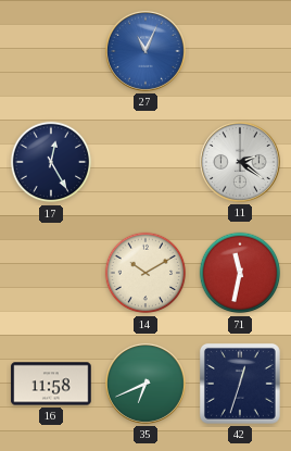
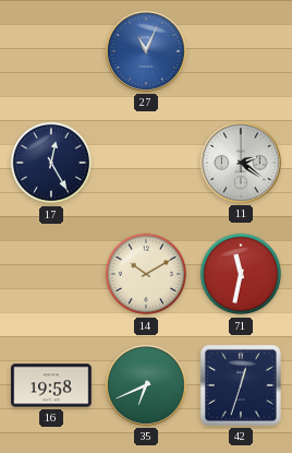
16: 11:58 -> 19:58 (51, 385)
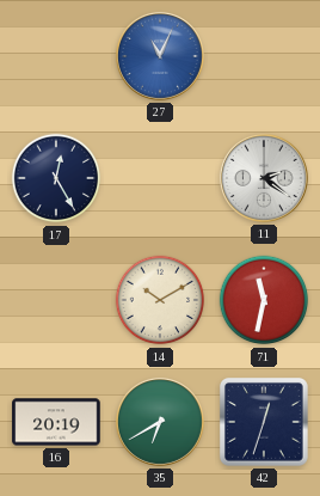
16: 19:58 -> 20:19 (56, 422)
35: 6:41 -> 6:40 (160, 422)
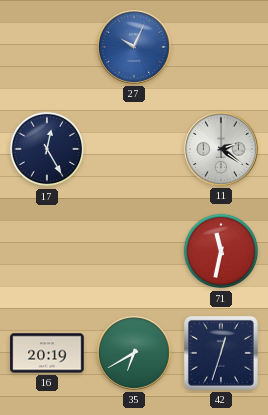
27: 11:04 -> 10:04 (134, 47)
14: 10:10 -> none (160, 300)
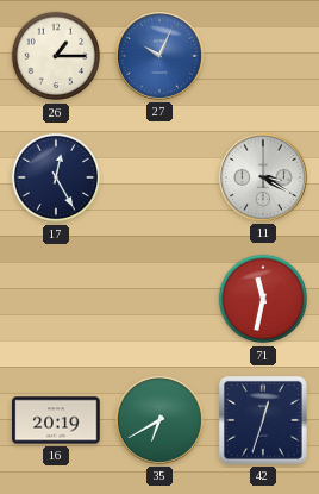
26: none -> 1:15 (56, 56)
11: 2:21 -> 3:20 (263, 177)
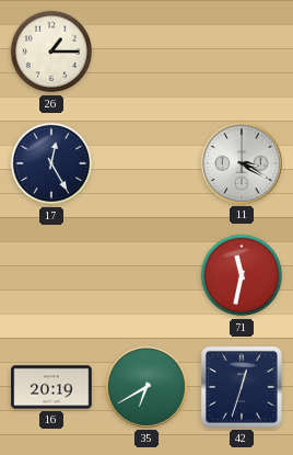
27: 10:04 -> none (159, 56)
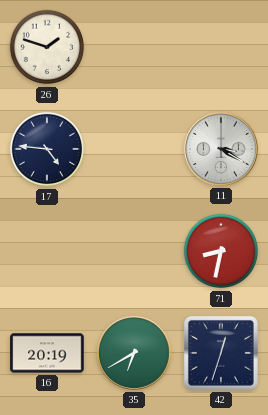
26: 1:15 -> 1:48 (47, 47)
17: 12:25 -> 4:46 (47, 149)
71: 11:32 -> 8:32 (221, 251)
